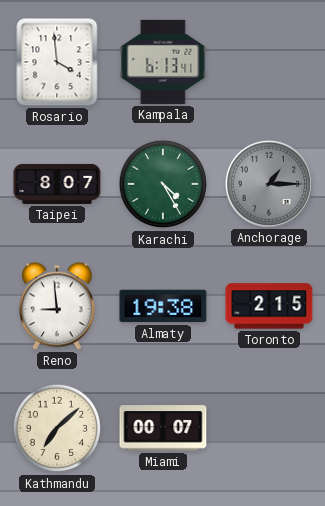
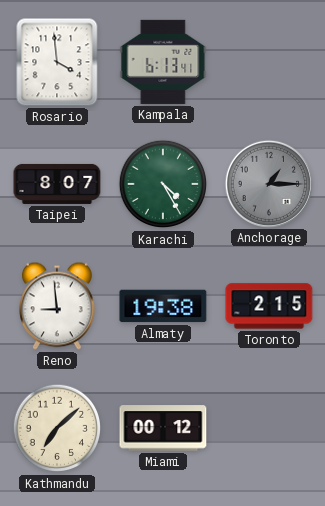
Miami: 00:07 -> 00:12 (163, 428)
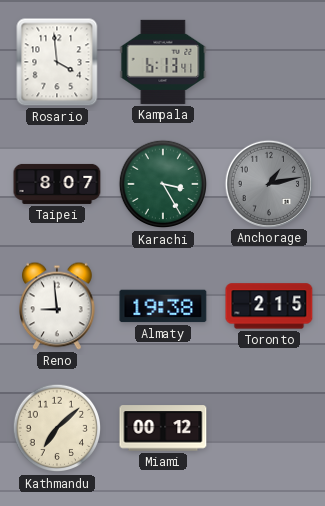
Karachi: 4:25 -> 3:25 (163, 184)
Anchorage: 1:15 -> 1:13 (268, 183)
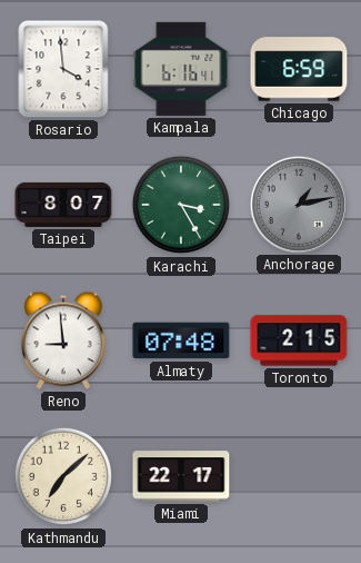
Kampala: 6:13 -> 6:16 (181, 69)
Chicago: none -> 6:59 (299, 69)
Almaty: 19:38 -> 07:48 (181, 340)
Miami: 00:12 -> 22:17 (181, 476)
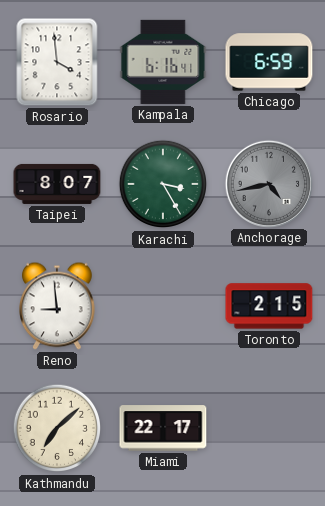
Anchorage: 1:13 -> 4:43 (268, 183)
Almaty: 07:48 -> none (181, 340)
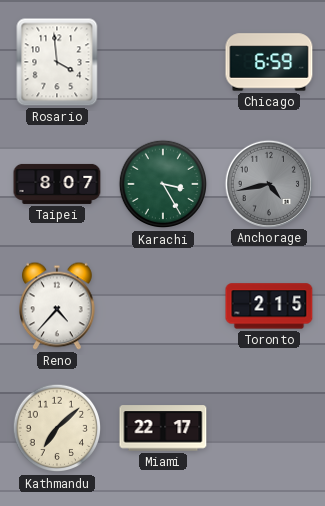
Kampala: 6:16 -> none (163, 62)
Reno: 8:59 -> 4:37 (58, 306)
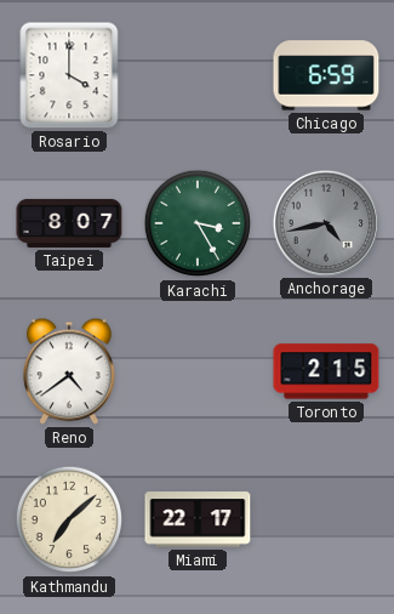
Rosario: 3:59 -> 4:00 (69, 75)
Reno: 4:37 -> 4:39 (70, 371)
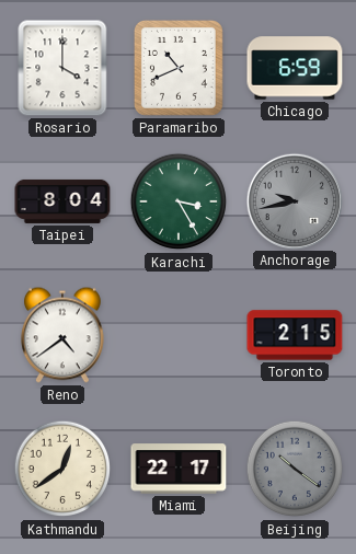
Paramaribo: none -> 10:41 (179, 68)
Taipei: 8:07 -> 8:04 (62, 201)
Anchorage: 4:43 -> 9:43 (294, 200)
Kathmandu: 7:08 -> 12:39 (62, 469)
Beijing: none -> 10:21 (295, 469)
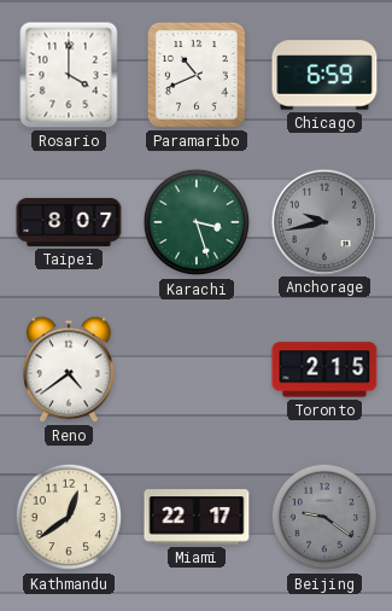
Taipei: 8:04 -> 8:07 (69, 222)
Karachi: 3:25 -> 3:27 (197, 222)
Beijing: 10:21 -> 9:21 (324, 517)
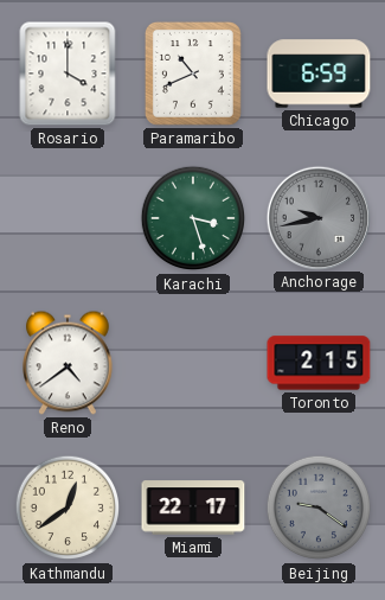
Taipei: 8:07 -> none (69, 222)
